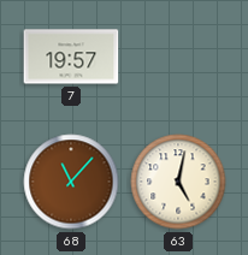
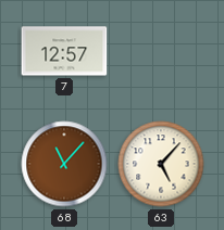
7: 19:57 -> 12:57 (64, 51)
63: 5:02 -> 5:07 (161, 164)
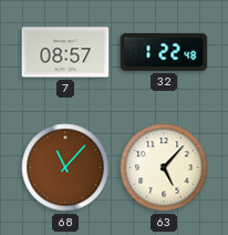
7: 12:57 -> 08:57 (65, 52)
32: none -> 1:22 (164, 52)
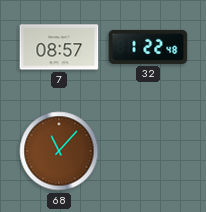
63: 5:07 -> none (164, 167)
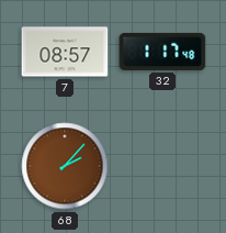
32: 1:22 -> 1:17 (162, 52)
68: 11:07 -> 2:07 (65, 166)
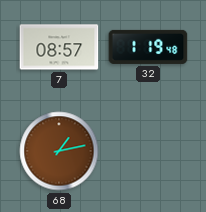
32: 1:17 -> 1:19 (148, 47)
68: 2:07 -> 1:13 (59, 151)
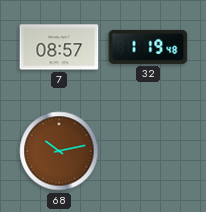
68: 1:13 -> 10:13 (59, 151)
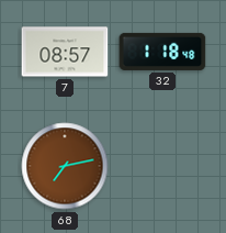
32: 1:19 -> 1:18 (162, 52)
68: 10:13 -> 7:13 (65, 166)
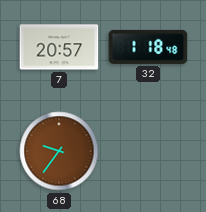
7: 08:57 -> 20:57 (59, 47)
68: 7:13 -> 9:36 (59, 151)
